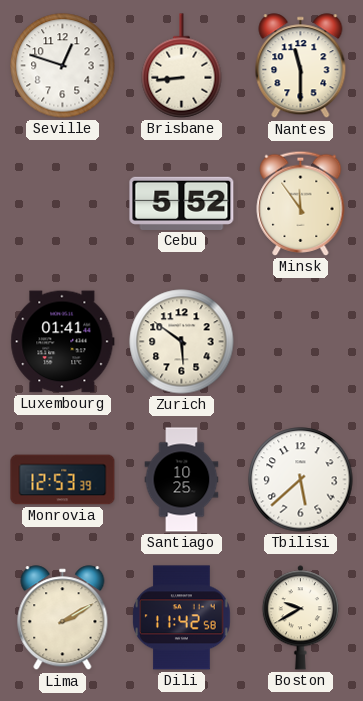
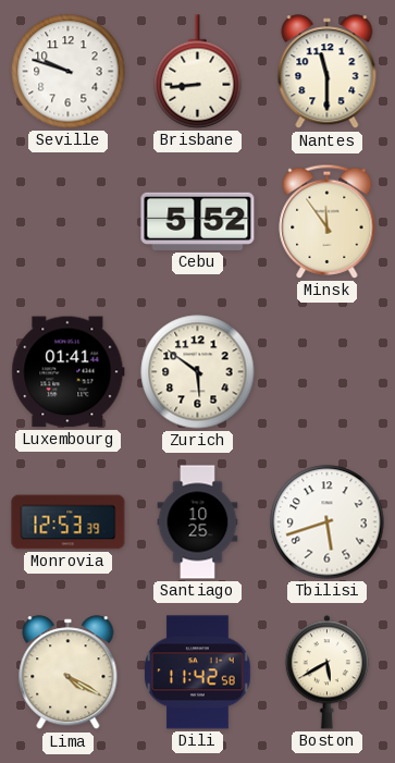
Seville: 12:48 -> 9:48 (69, 72)
Tbilisi: 5:38 -> 5:42 (328, 522)
Lima: 2:10 -> 4:20 (69, 673)
Boston: 9:40 -> 5:40 (326, 673)
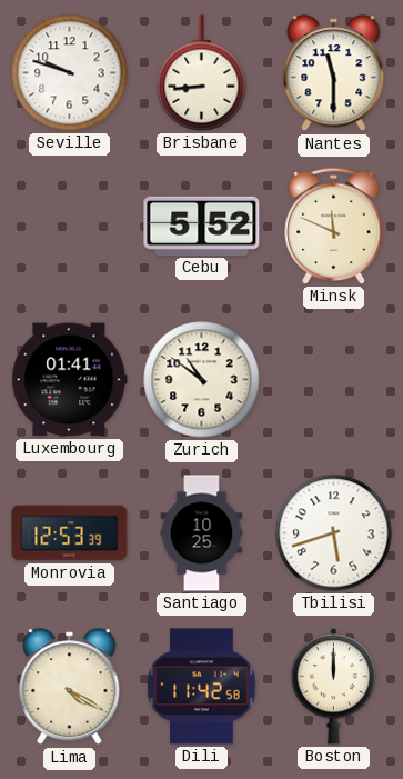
Minsk: 11:54 -> 11:49 (334, 226)
Zurich: 5:51 -> 10:51 (202, 380)
Boston: 5:40 -> 12:00 (333, 687)
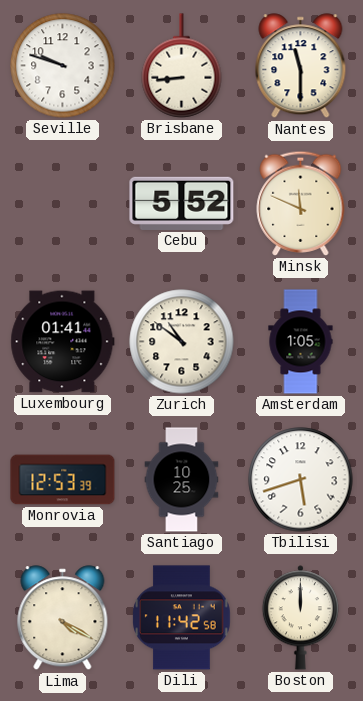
Amsterdam: none -> 1:05 (301, 342)
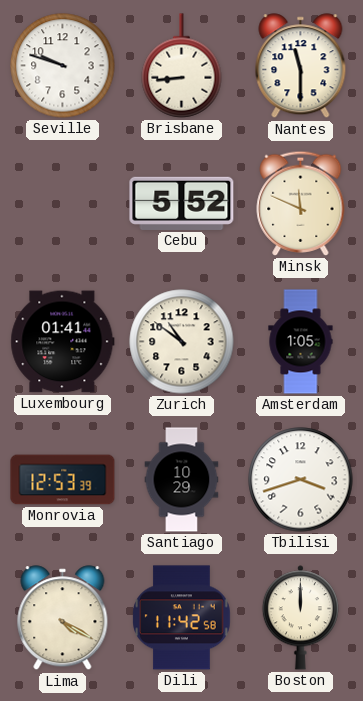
Santiago: 10:25 -> 10:29 (182, 480)
Tbilisi: 5:42 -> 3:42 (301, 480)
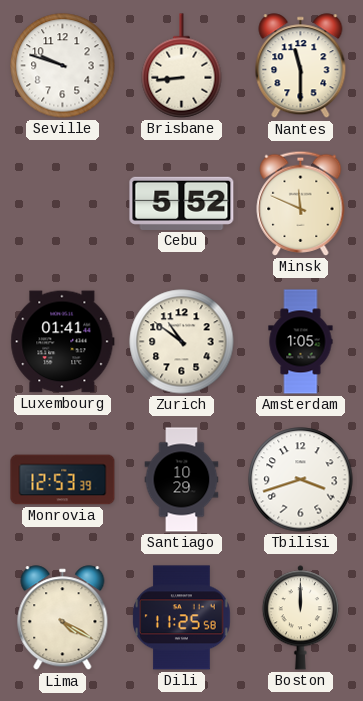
Dili: 11:42 -> 11:25 (182, 618)
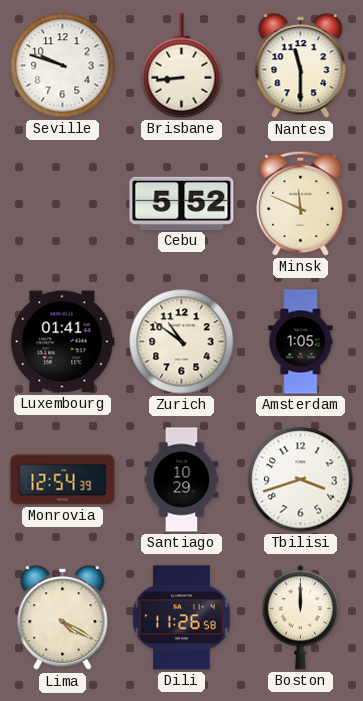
Monrovia: 12:53 -> 12:54 (63, 480)
Dili: 11:25 -> 11:26 (182, 618)
